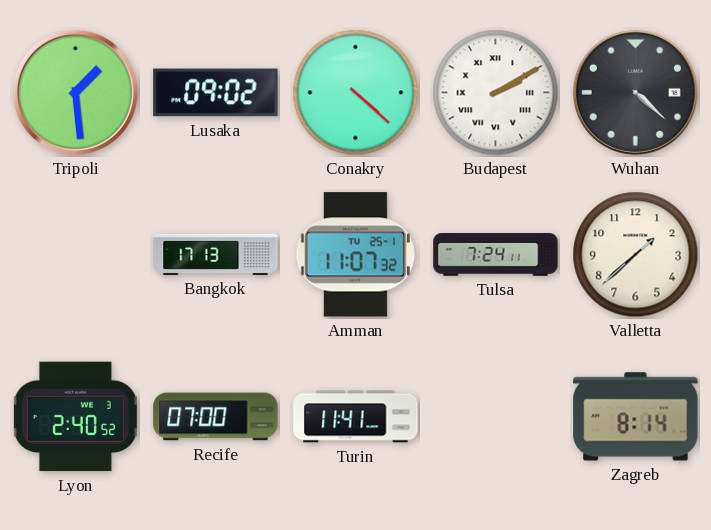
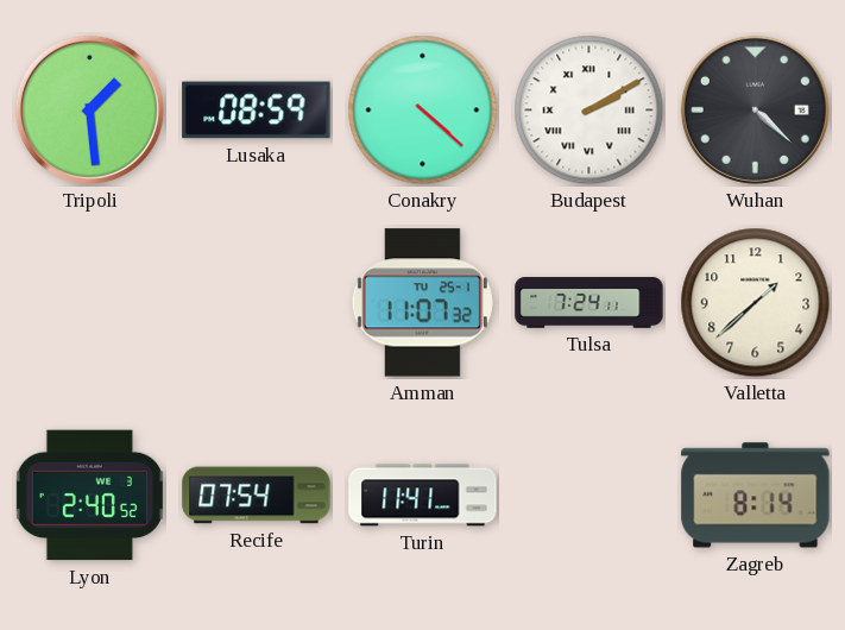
Lusaka: 09:02 -> 08:59 (257, 111)
Bangkok: 17:13 -> none (216, 254)
Recife: 07:00 -> 07:54 (257, 496)
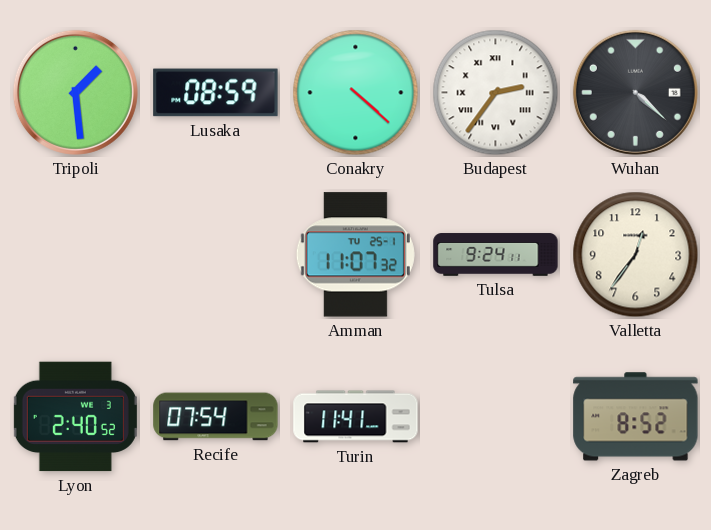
Budapest: 2:10 -> 2:36 (496, 93)
Tulsa: 7:24 -> 9:24 (496, 255)
Valletta: 1:38 -> 12:36 (636, 255)
Zagreb: 8:14 -> 8:52 (636, 417)
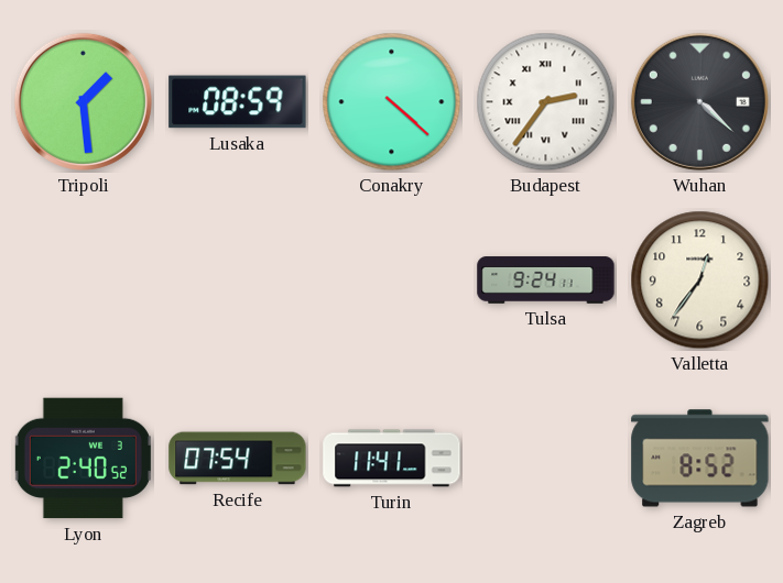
Amman: 11:07 -> none (355, 255)
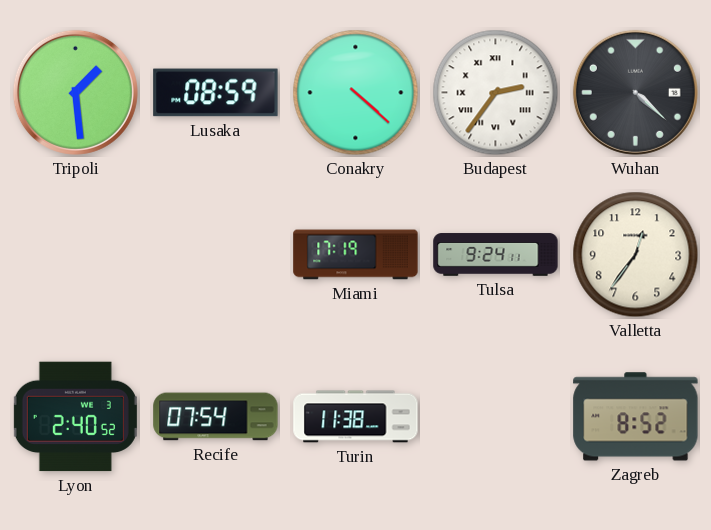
Miami: none -> 17:19 (356, 255)
Turin: 11:41 -> 11:38 (356, 417)
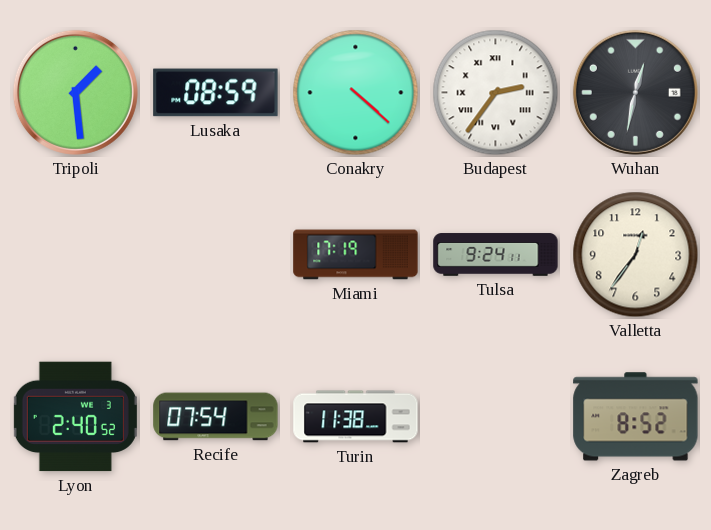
Wuhan: 4:22 -> 12:32 (635, 92)
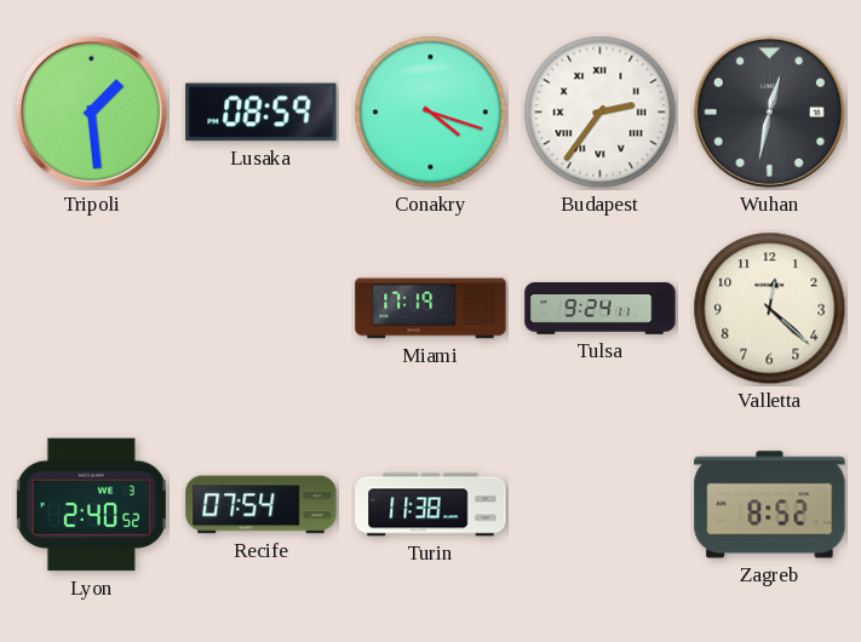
Conakry: 4:22 -> 4:18 (431, 113)
Valletta: 12:36 -> 12:22 (770, 309)
